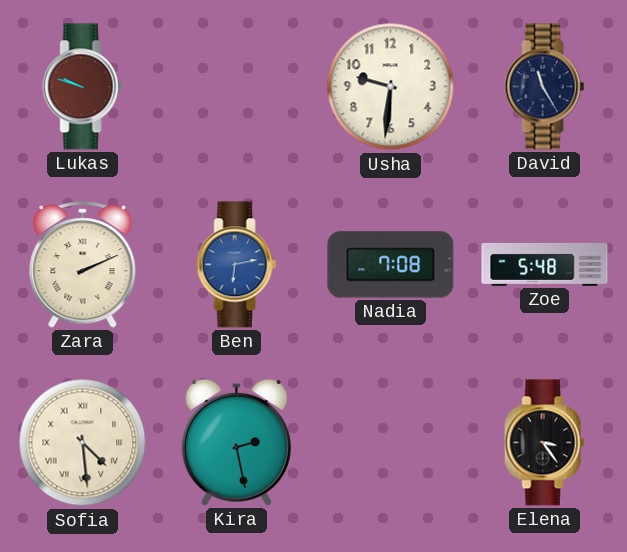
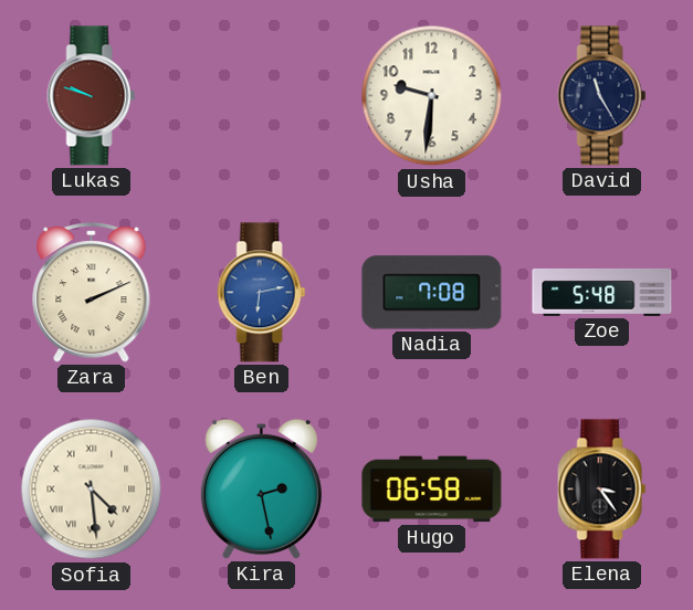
Hugo: none -> 06:58 (432, 490)
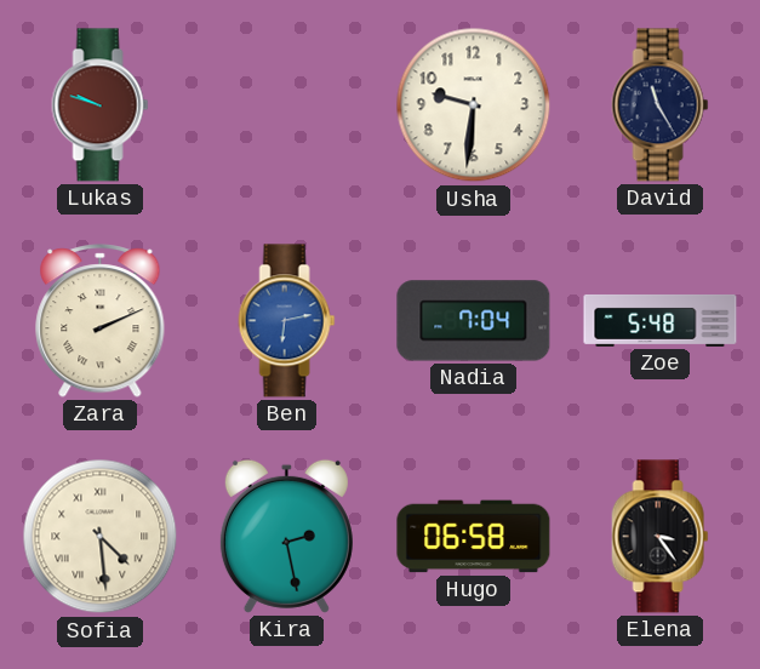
Nadia: 7:08 -> 7:04 (474, 321)
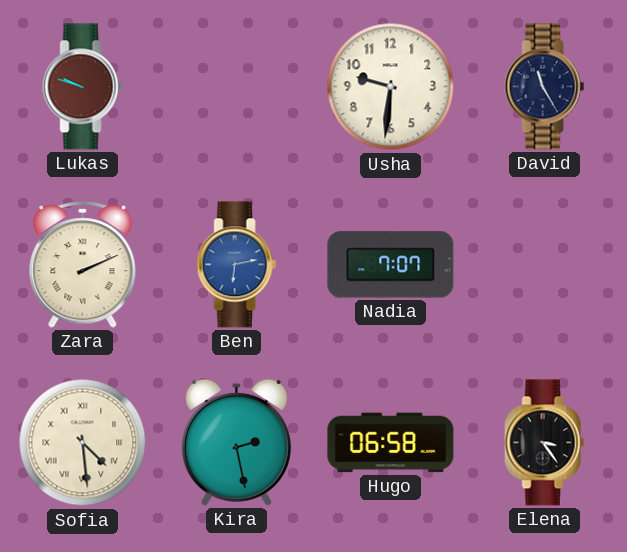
Nadia: 7:04 -> 7:07 (391, 265)
Zoe: 5:48 -> none (661, 320)
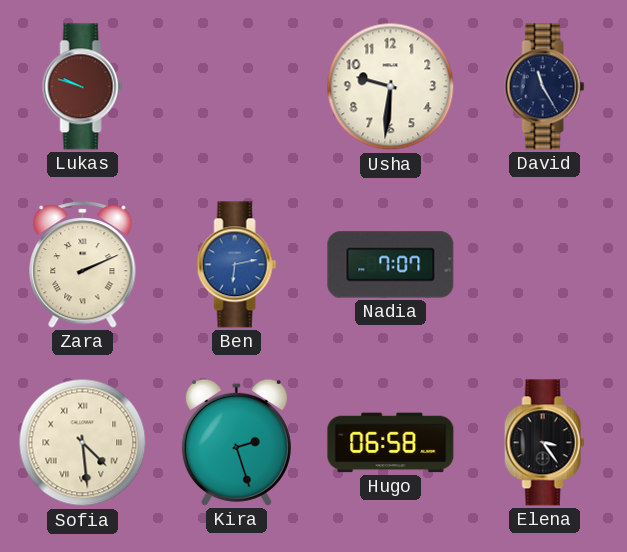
Kira: 2:28 -> 2:27 (236, 442)
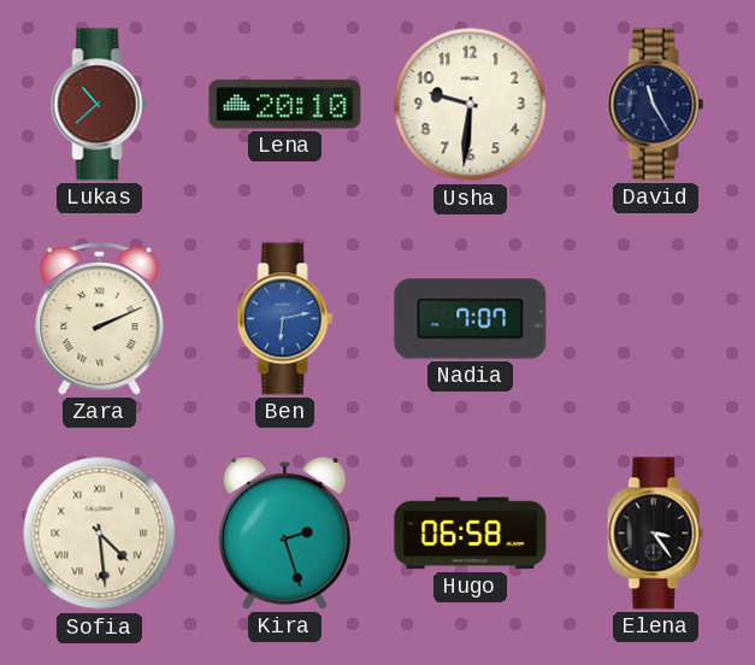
Lukas: 9:48 -> 10:38 (100, 105)
Lena: none -> 20:10 (285, 105)
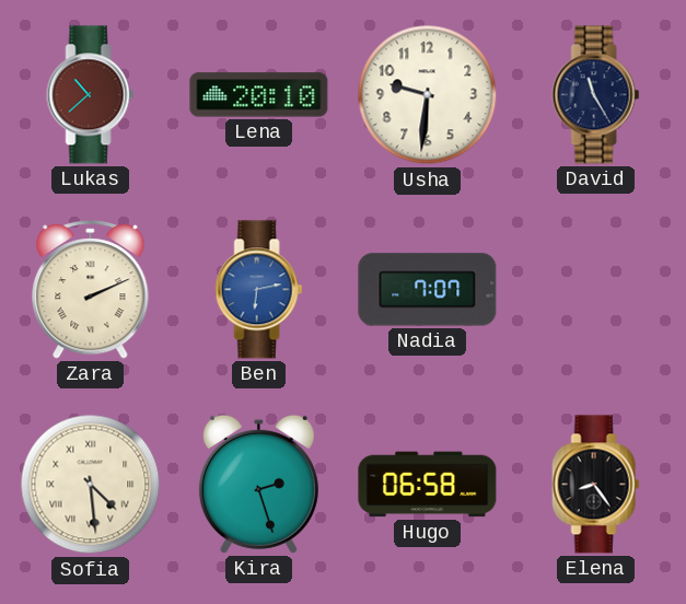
Elena: 3:24 -> 8:24 (596, 485)
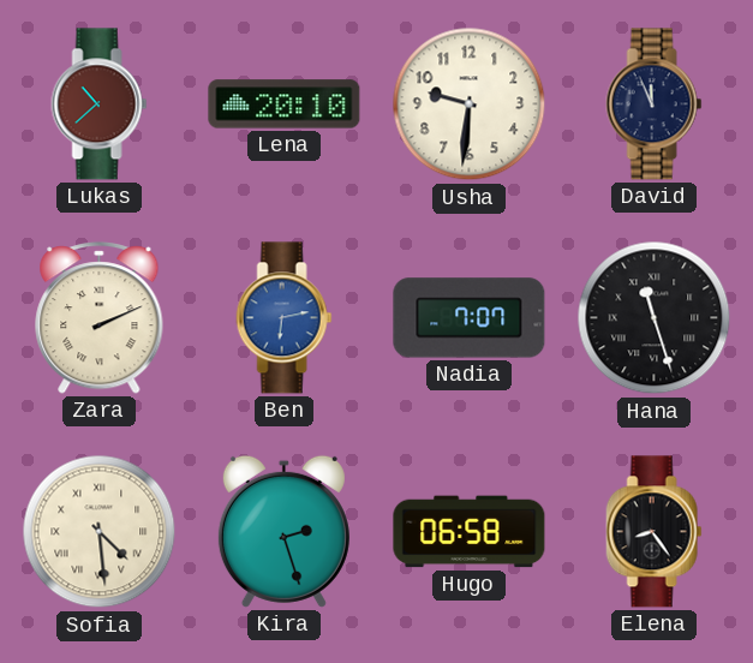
David: 11:25 -> 11:56 (655, 104)
Hana: none -> 11:27 (655, 318)
